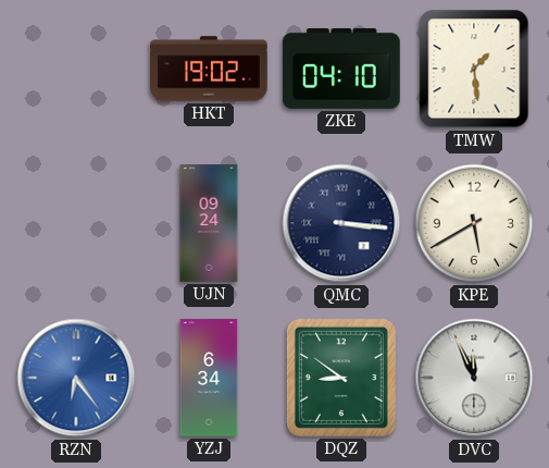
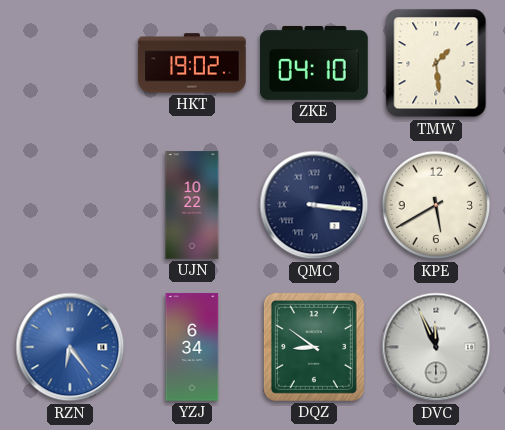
UJN: 09:24 -> 10:22 (192, 205)
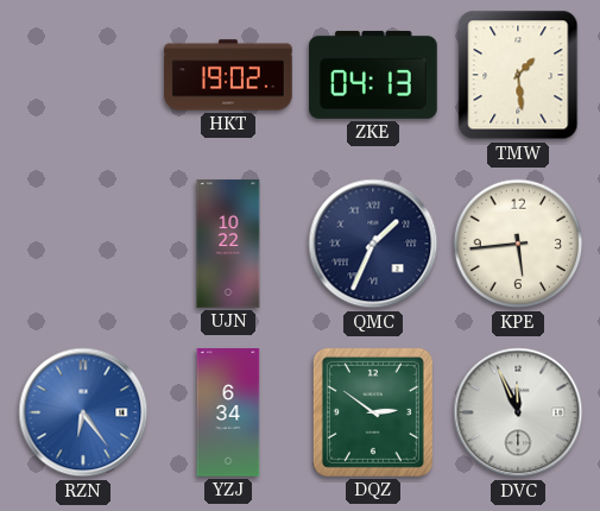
ZKE: 04:10 -> 04:13 (373, 75)
QMC: 3:16 -> 1:34 (373, 244)
KPE: 5:40 -> 5:44 (518, 244)
DQZ: 8:51 -> 2:51 (373, 412)
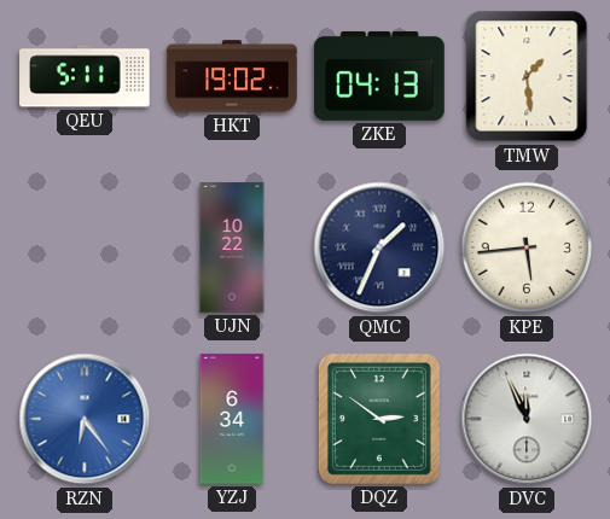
QEU: none -> 5:11 (85, 76)
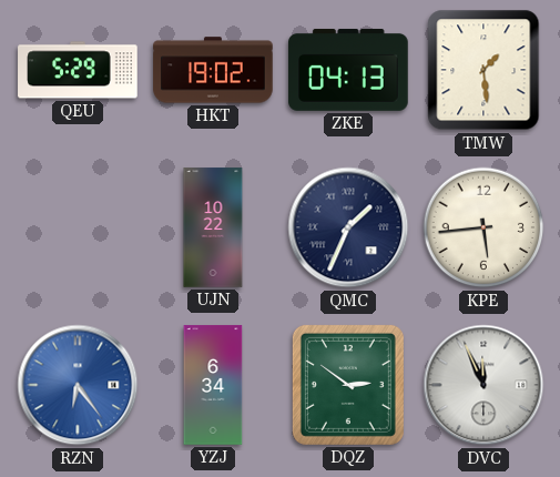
QEU: 5:11 -> 5:29 (78, 70)
